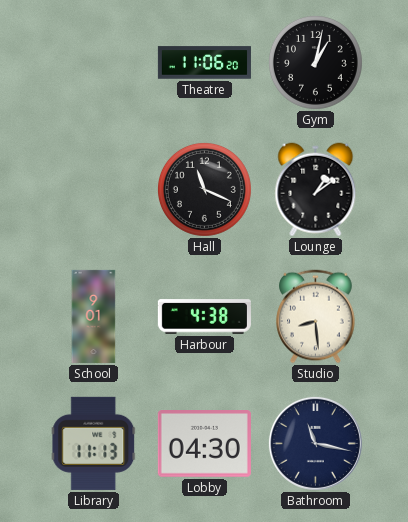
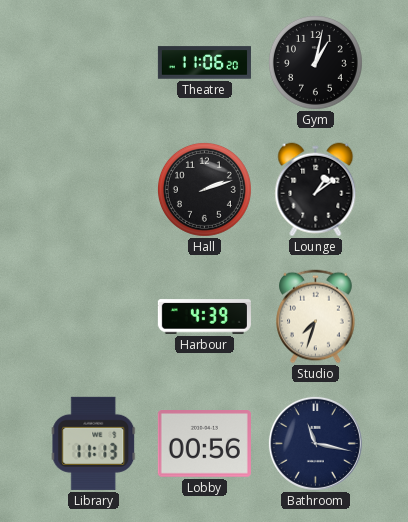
Hall: 11:19 -> 2:12 (204, 189)
School: 9:01 -> none (94, 316)
Harbour: 4:38 -> 4:39 (204, 317)
Studio: 8:29 -> 7:33 (316, 317)
Lobby: 04:30 -> 00:56 (204, 444)
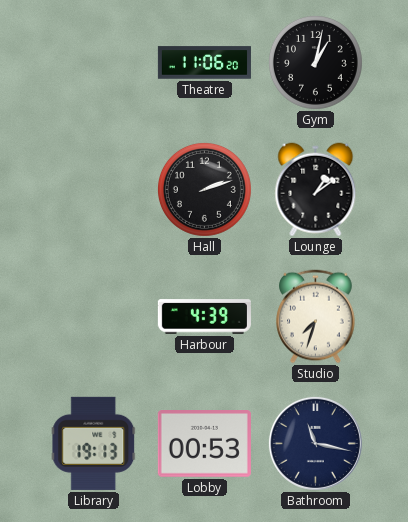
Library: 11:13 -> 19:13 (94, 443)
Lobby: 00:56 -> 00:53 (204, 444)
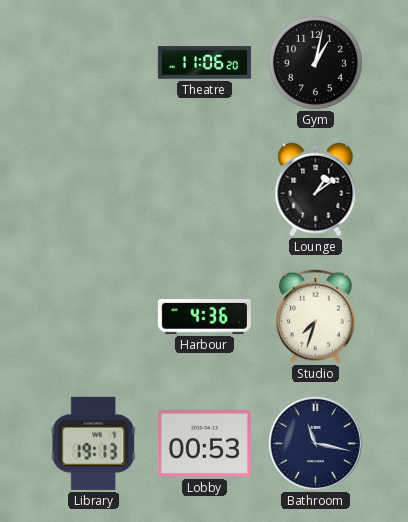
Hall: 2:12 -> none (204, 189)
Harbour: 4:39 -> 4:36 (204, 317)
